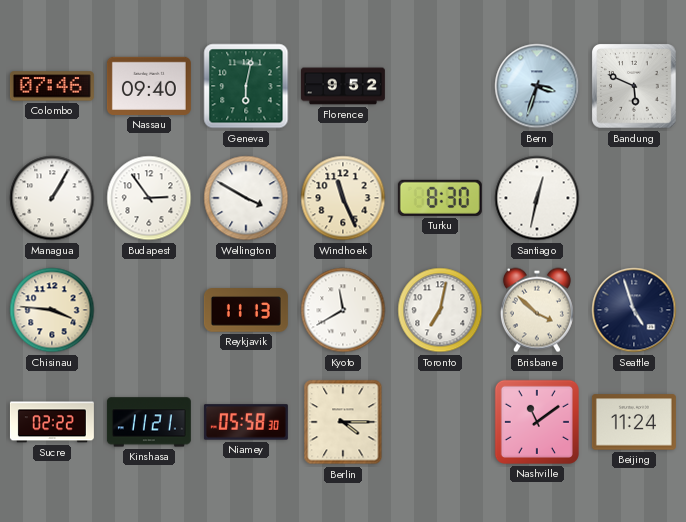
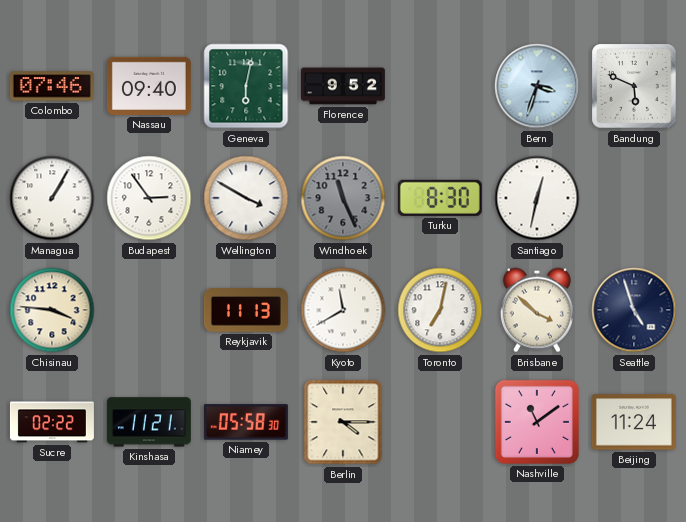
Windhoek dial: cream -> grey (343, 198)
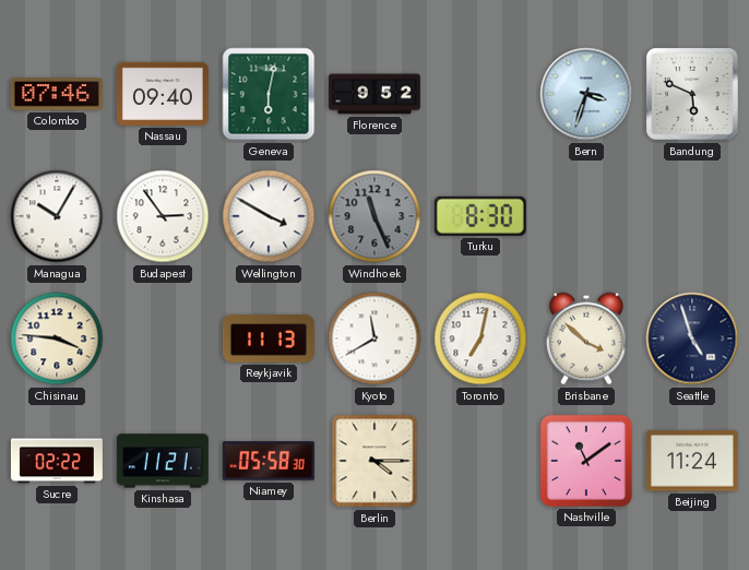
Managua: 1:05 -> 10:05 (57, 216)
Santiago: 12:32 -> none (537, 198)
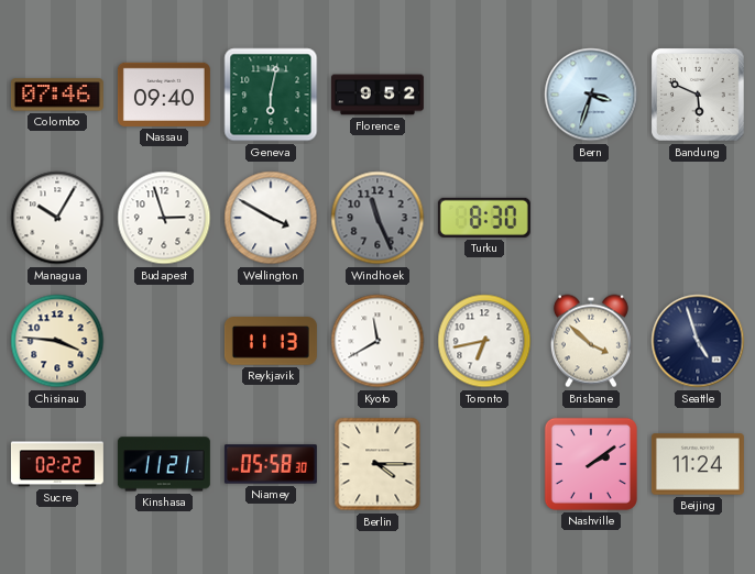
Budapest: 2:54 -> 2:57 (164, 218)
Toronto: 7:02 -> 6:43 (484, 341)
Nashville: 11:09 -> 2:09 (591, 464)
